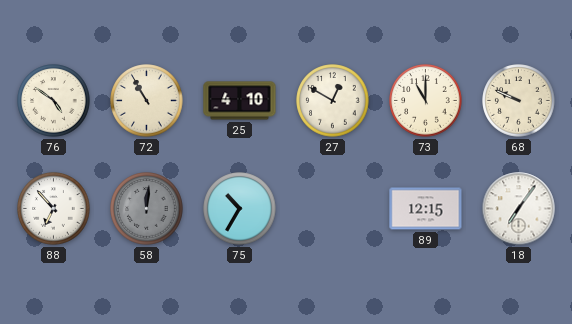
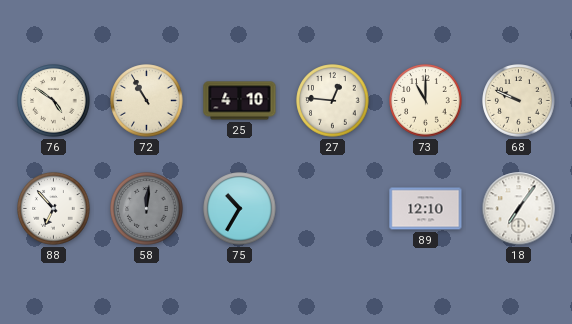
27: 12:50 -> 12:46 (333, 101)
89: 12:15 -> 12:10 (426, 209)
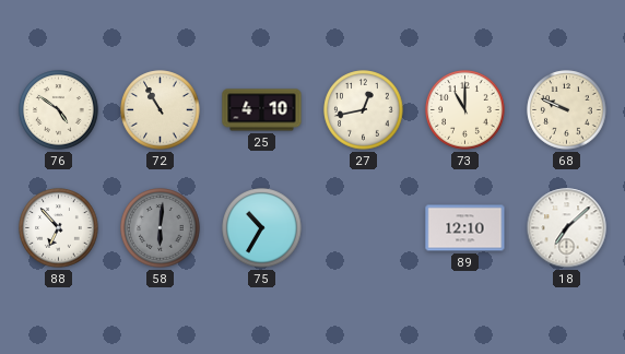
27: 12:46 -> 12:43 (364, 110)
58: 12:01 -> 6:01 (161, 228)
18: 7:06 -> 7:08 (567, 228)
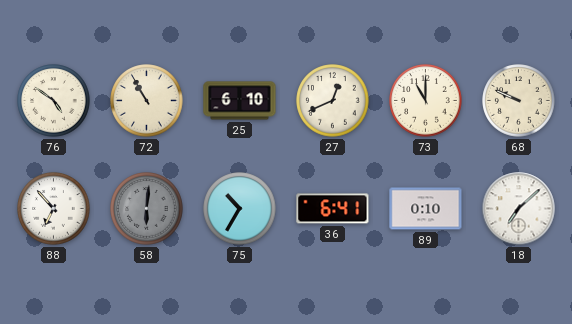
25: 4:10 -> 6:10 (240, 101)
27: 12:43 -> 12:41 (333, 101)
36: none -> 6:41 (333, 209)
89: 12:10 -> 0:10 (426, 209)
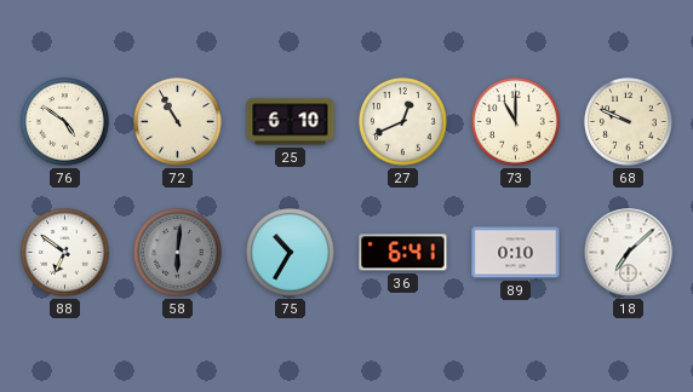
88: 6:53 -> 6:51 (65, 253)
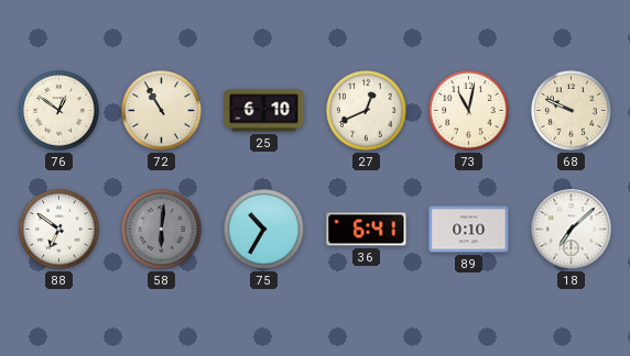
76: 4:51 -> 12:51 (59, 111)
73: 11:00 -> 11:02 (469, 111)
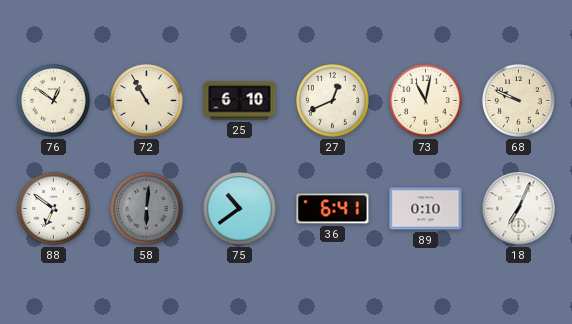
75: 10:35 -> 10:39 (240, 209)
18: 7:08 -> 7:04 (519, 209)
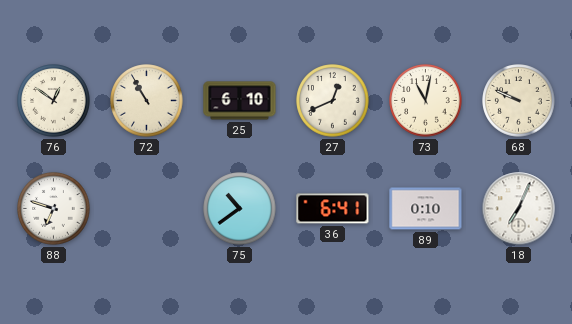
88: 6:51 -> 6:48 (54, 209)
58: 6:01 -> none (147, 209)
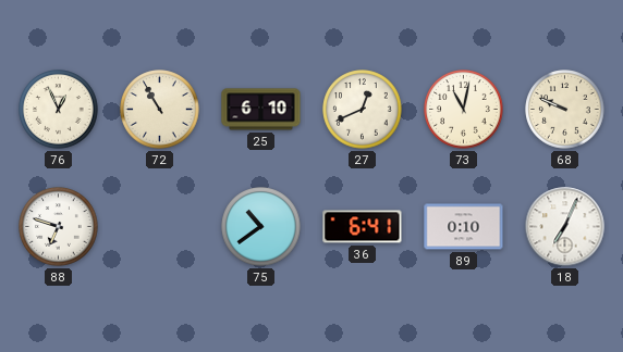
76: 12:51 -> 12:56 (59, 110)
